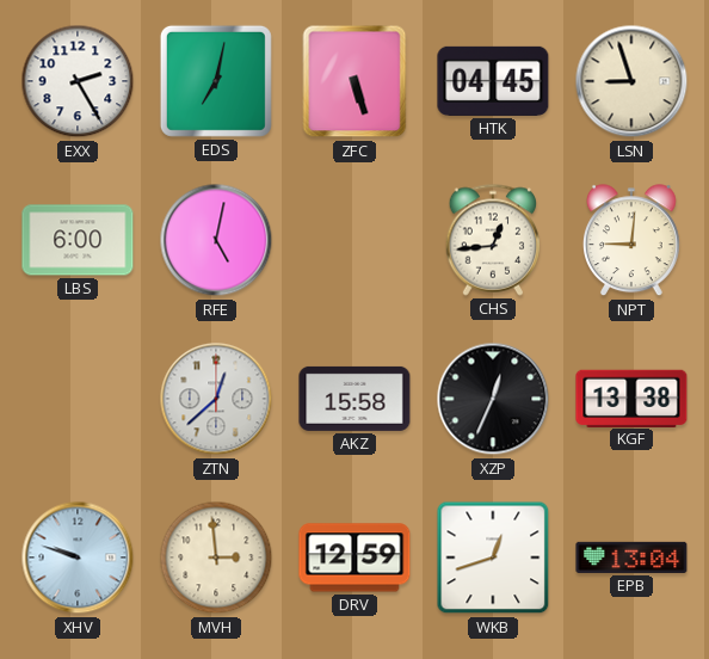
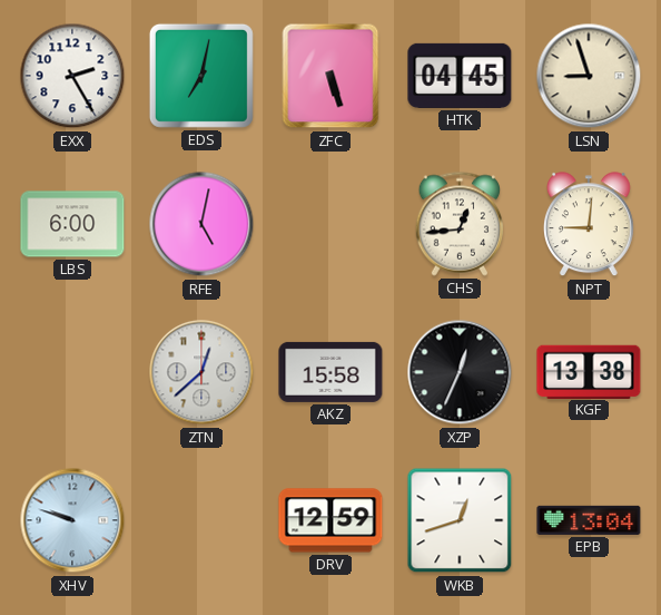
MVH: 2:59 -> none (216, 558)
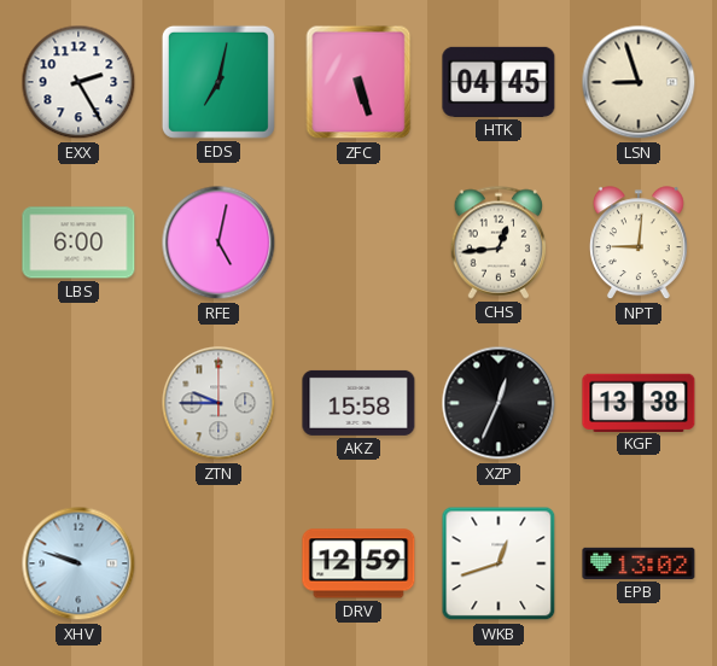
ZTN: 12:38 -> 9:45 (218, 403)
EPB: 13:04 -> 13:02 (639, 563)
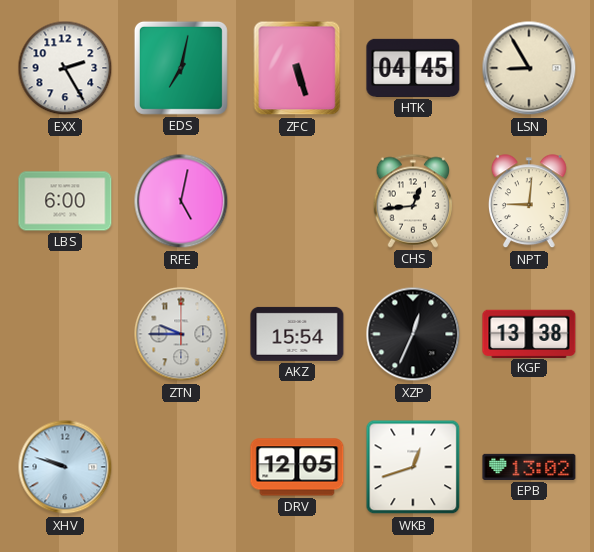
LSN: 8:57 -> 8:55 (529, 68)
AKZ: 15:58 -> 15:54 (297, 334)
DRV: 12:59 -> 12:05 (297, 467)
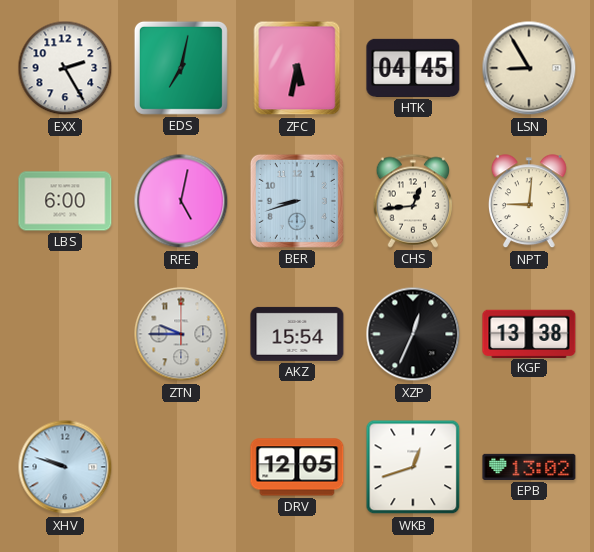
ZFC: 5:27 -> 5:32 (297, 68)
BER: none -> 8:42 (297, 201)
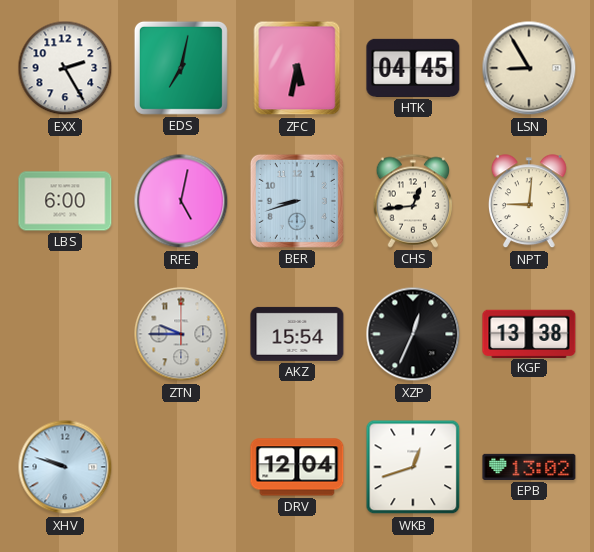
DRV: 12:05 -> 12:04 (297, 467)
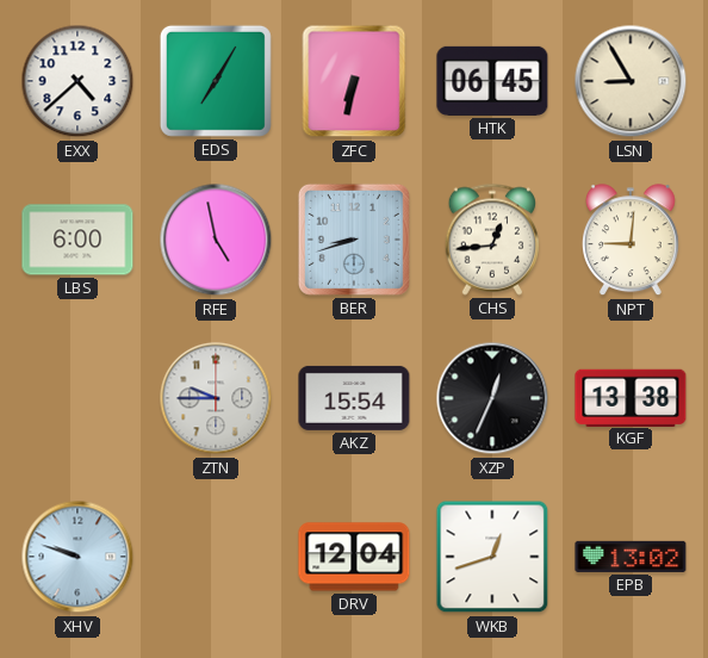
EXX: 2:25 -> 4:38 (77, 81)
EDS: 7:02 -> 7:05 (216, 81)
ZFC: 5:32 -> 6:32 (354, 81)
HTK: 04:45 -> 06:45 (492, 81)
RFE: 5:02 -> 4:58 (216, 240)
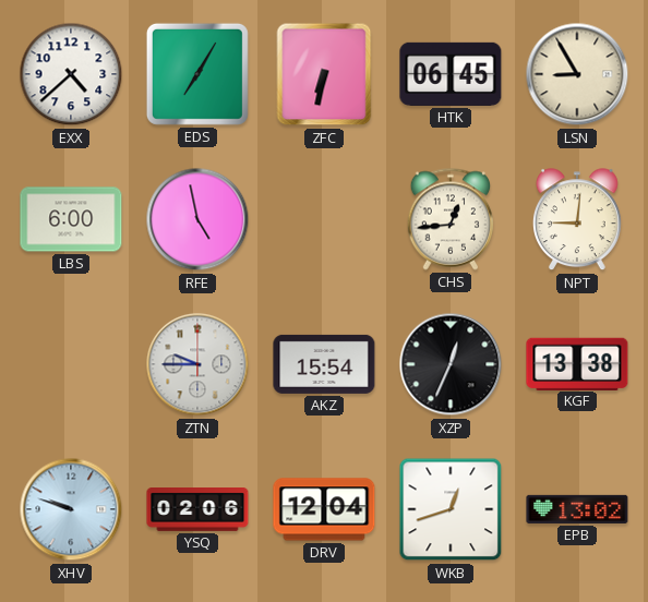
BER: 8:42 -> none (354, 240)
YSQ: none -> 02:06 (197, 510)
